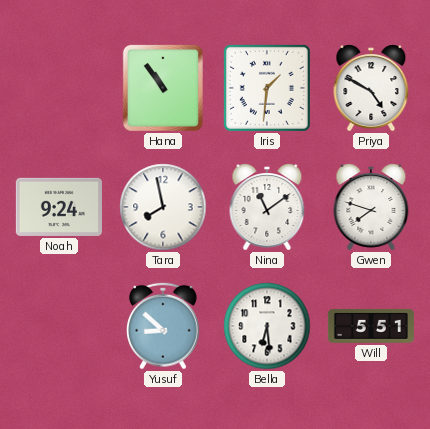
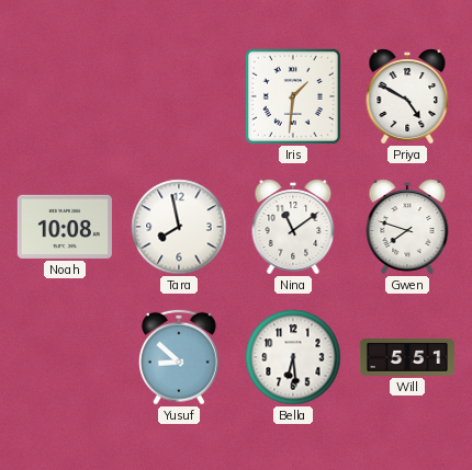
Hana: 10:54 -> none (163, 88)
Noah: 9:24 -> 10:08 (65, 227)
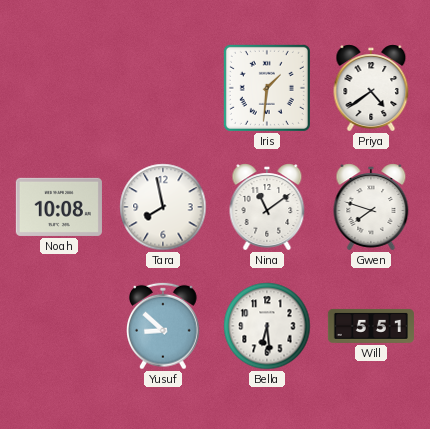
Priya: 4:50 -> 4:39 (371, 88)
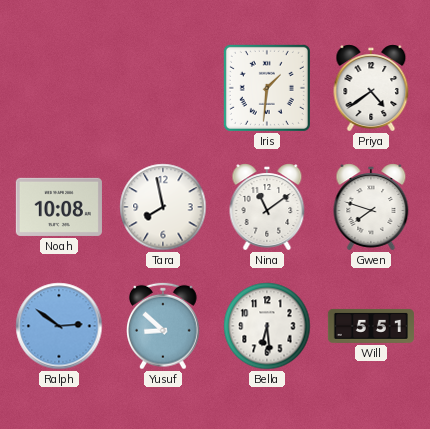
Ralph: none -> 2:51 (59, 326)
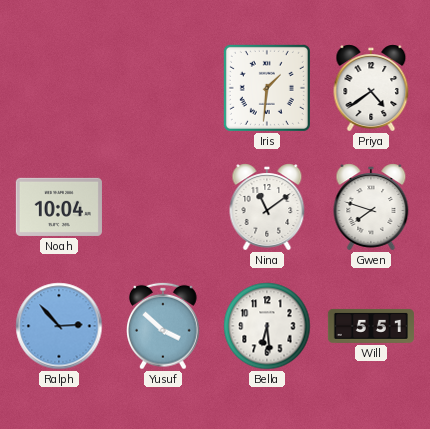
Noah: 10:08 -> 10:04 (59, 207)
Tara: 7:58 -> none (163, 207)
Ralph: 2:51 -> 2:53 (59, 326)
Yusuf: 8:52 -> 3:52 (164, 326)
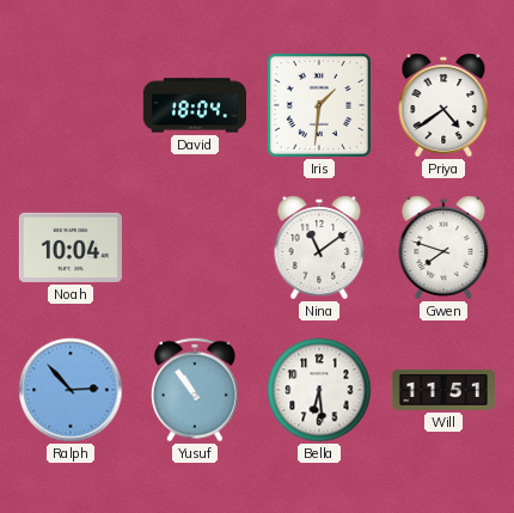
David: none -> 18:04 (195, 105)
Yusuf: 3:52 -> 10:54 (196, 390)
Will: 5:51 -> 11:51 (443, 390)
